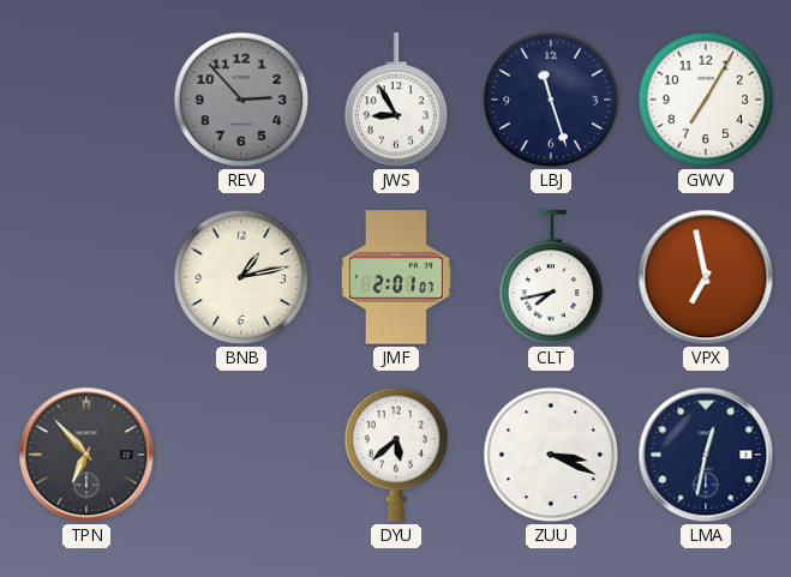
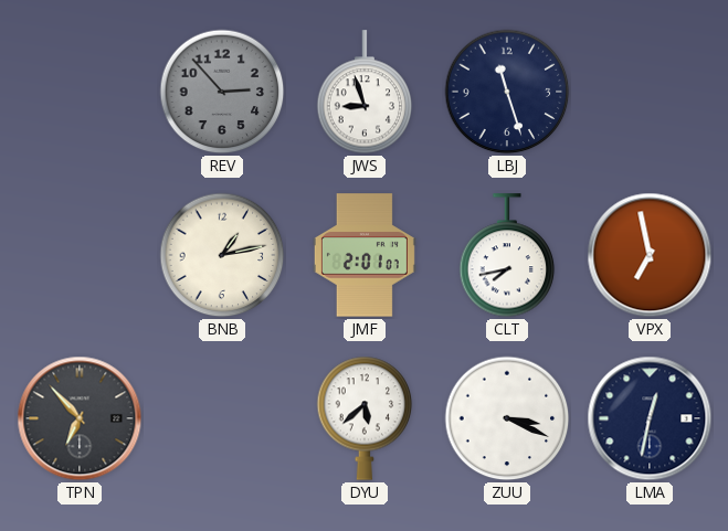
JWS: 8:55 -> 8:57 (365, 93)
GWV: 7:05 -> none (706, 100)
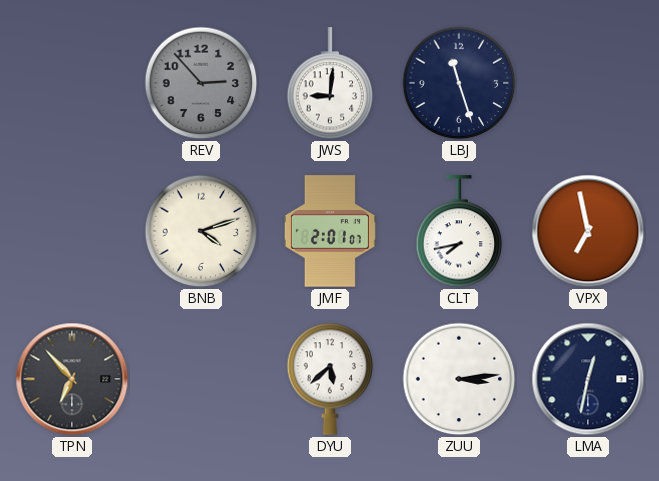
JWS: 8:57 -> 9:01 (330, 84)
BNB: 1:13 -> 4:12 (201, 231)
ZUU: 3:19 -> 3:14 (459, 379)
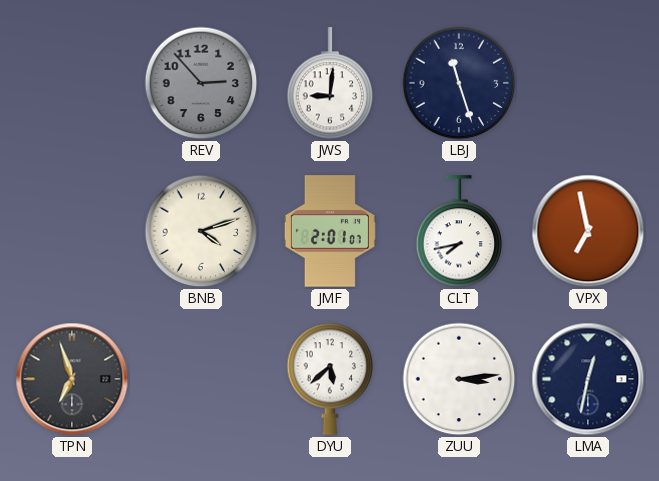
TPN: 6:53 -> 6:57 (72, 379)
